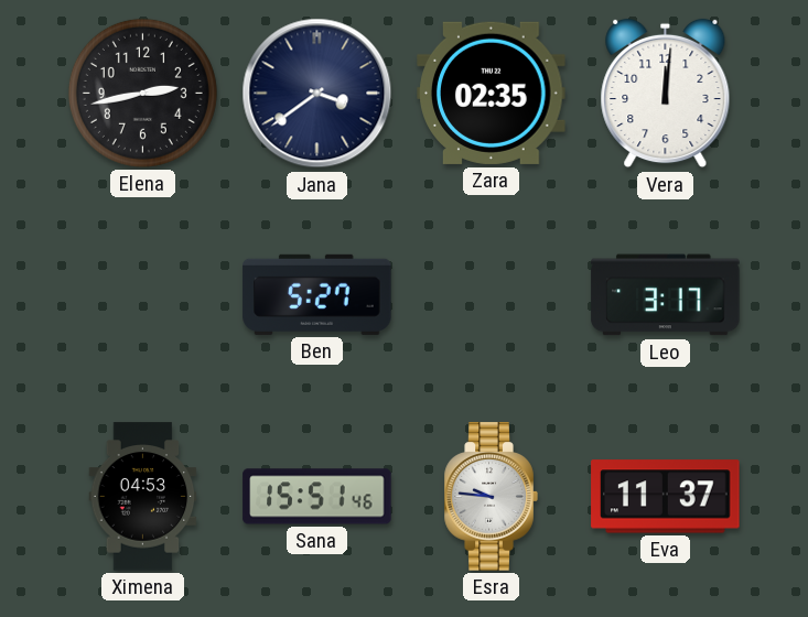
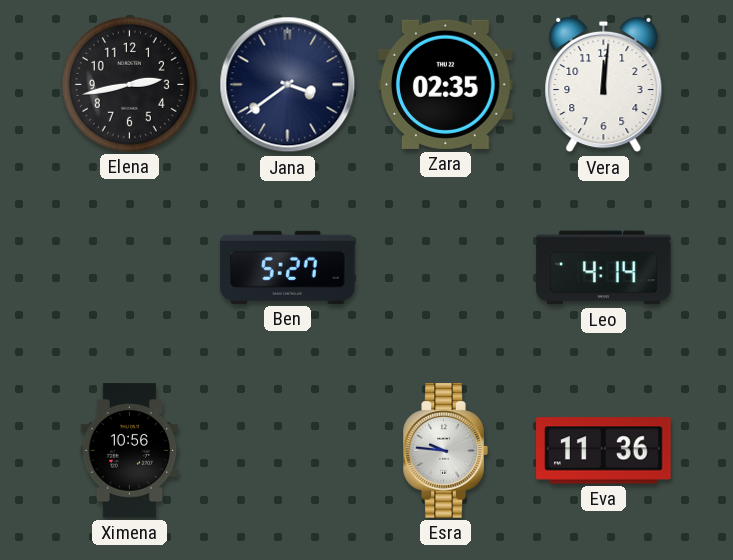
Leo: 3:17 -> 4:14 (604, 268)
Ximena: 04:53 -> 10:56 (130, 451)
Sana: 15:51 -> none (317, 497)
Eva: 11:37 -> 11:36 (604, 451)
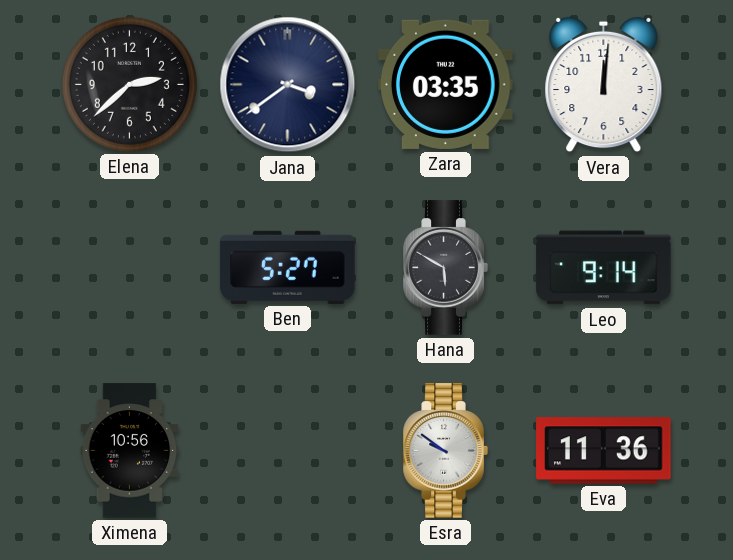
Elena: 2:43 -> 2:38 (129, 84)
Zara: 02:35 -> 03:35 (446, 84)
Hana: none -> 5:50 (445, 268)
Leo: 4:14 -> 9:14 (604, 268)
Esra: 9:46 -> 9:51 (445, 451)
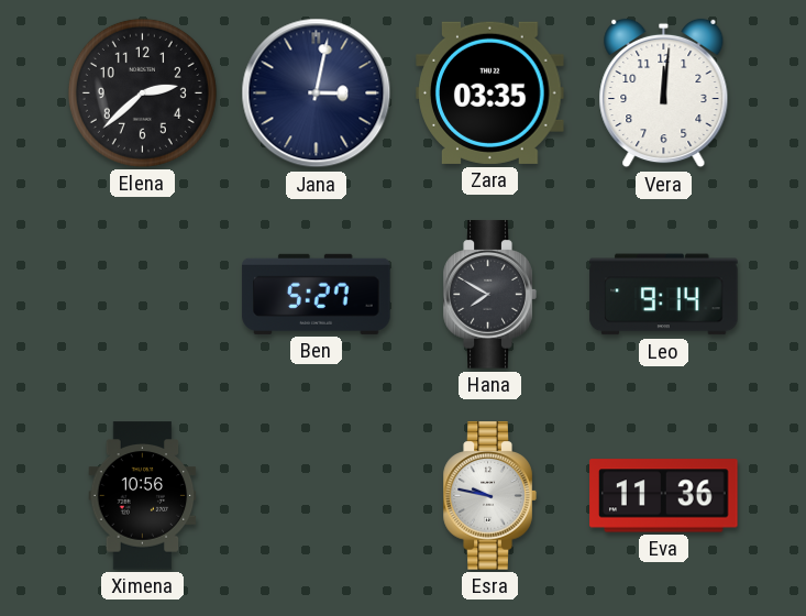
Jana: 3:39 -> 3:02 (317, 94)
Hana: 5:50 -> 7:50 (489, 295)
Esra: 9:51 -> 9:47 (489, 496)
